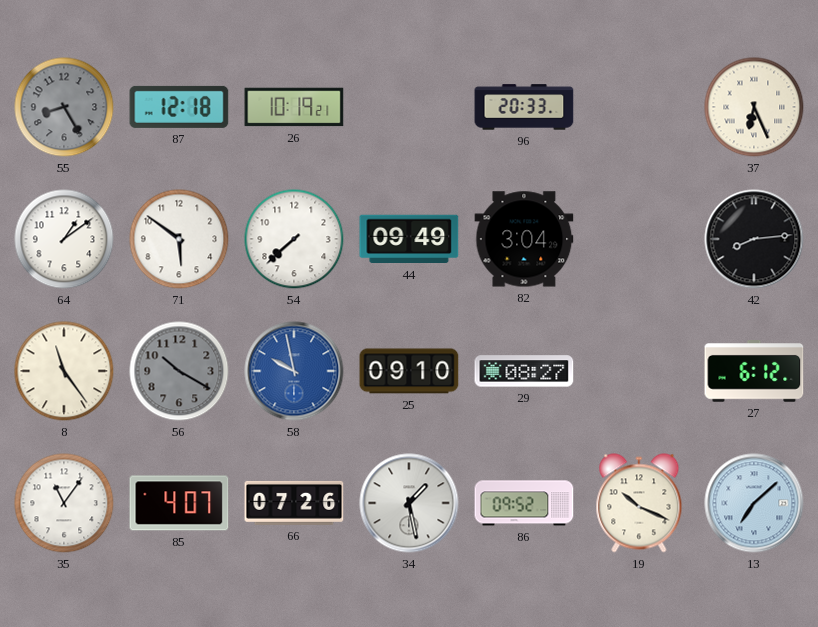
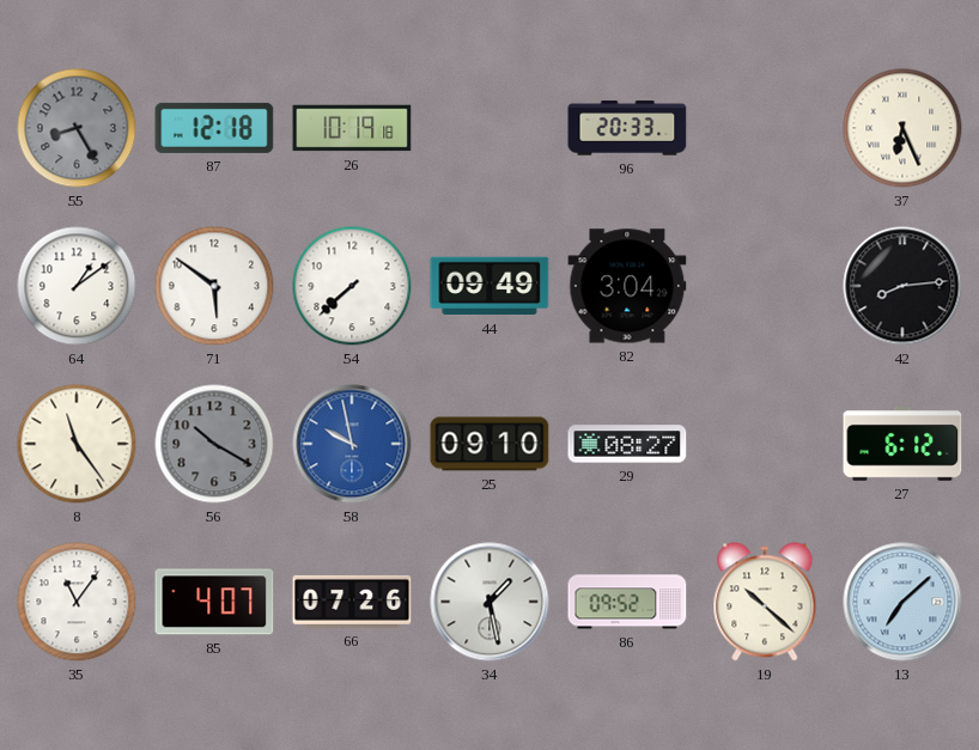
26: 10:19:21 -> 10:19:18 (352, 128)
19: 10:19 -> 10:22 (765, 602)
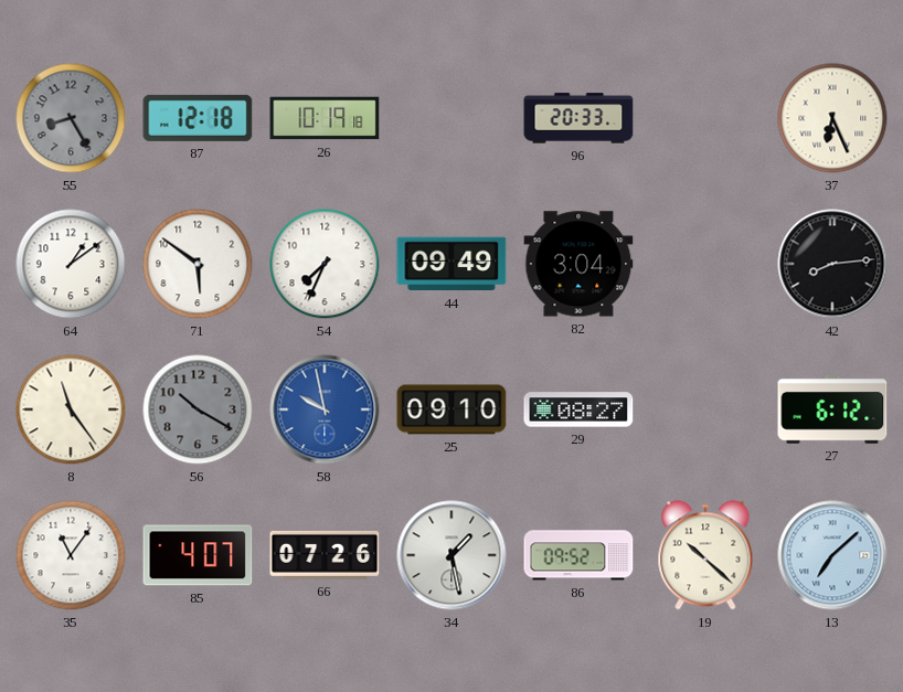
54: 7:38 -> 7:34 (325, 264)
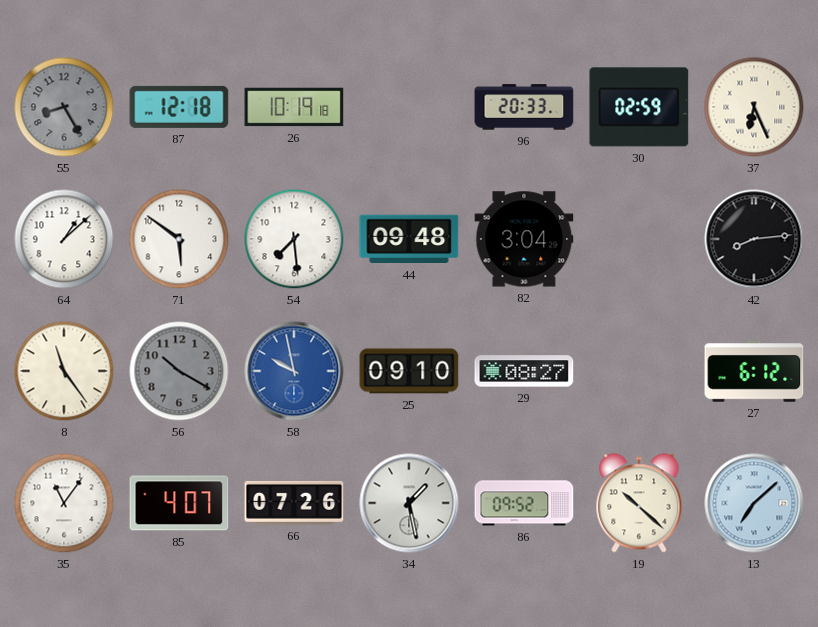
30: none -> 02:59 (639, 107)
64: 1:09 -> 1:08 (64, 239)
54: 7:34 -> 7:29 (294, 239)
44: 09:49 -> 09:48 (409, 239)
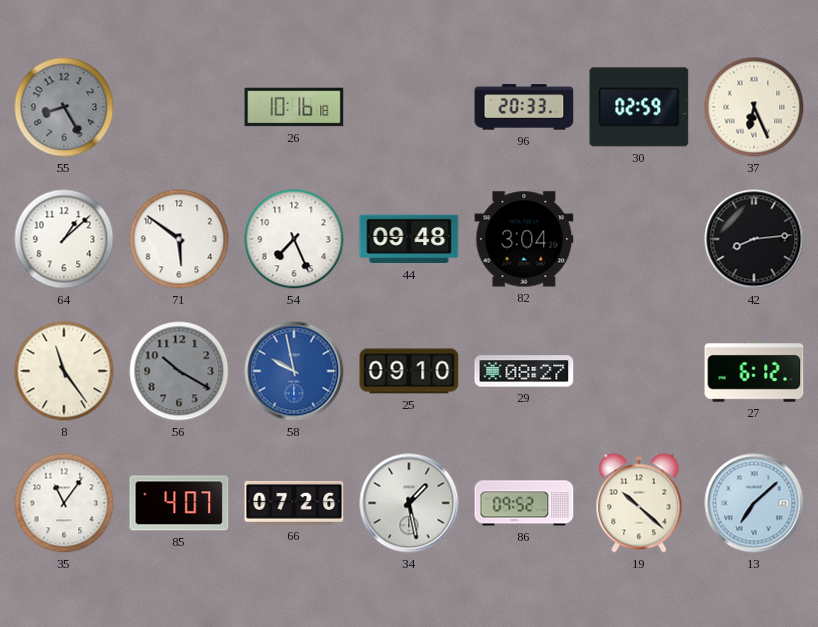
87: 12:18 -> none (179, 107)
26: 10:19 -> 10:16 (294, 107)
54: 7:29 -> 7:26 (294, 239)
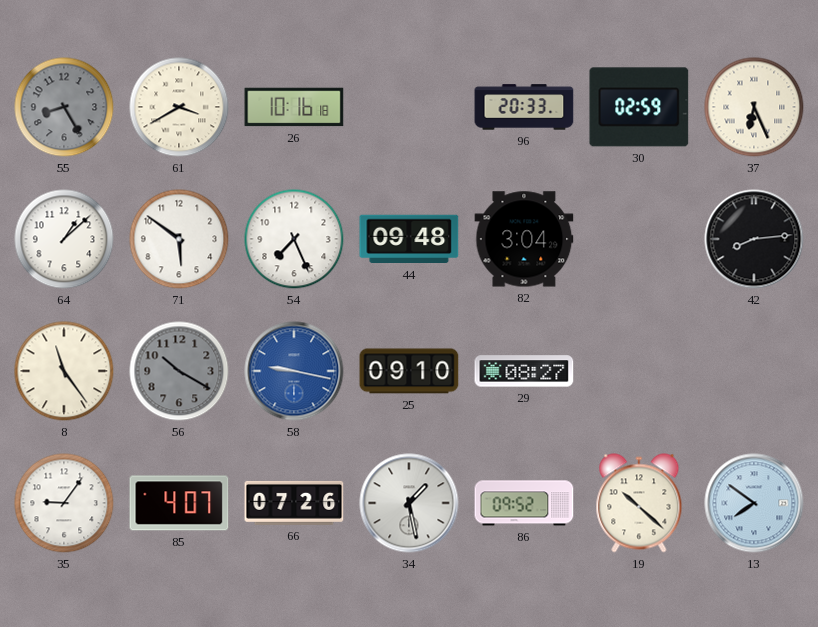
61: none -> 3:40 (179, 107)
58: 9:58 -> 9:17 (294, 371)
27: 6:12 -> none (754, 372)
35: 11:06 -> 9:06 (64, 503)
13: 7:08 -> 7:51 (754, 503)
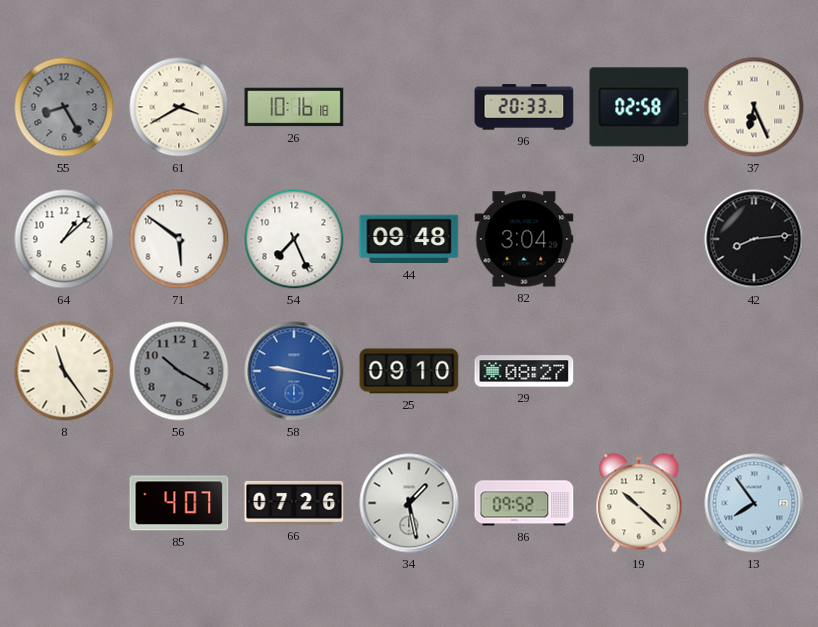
30: 02:59 -> 02:58 (639, 107)
35: 9:06 -> none (64, 503)
13: 7:51 -> 7:54 (754, 503)
